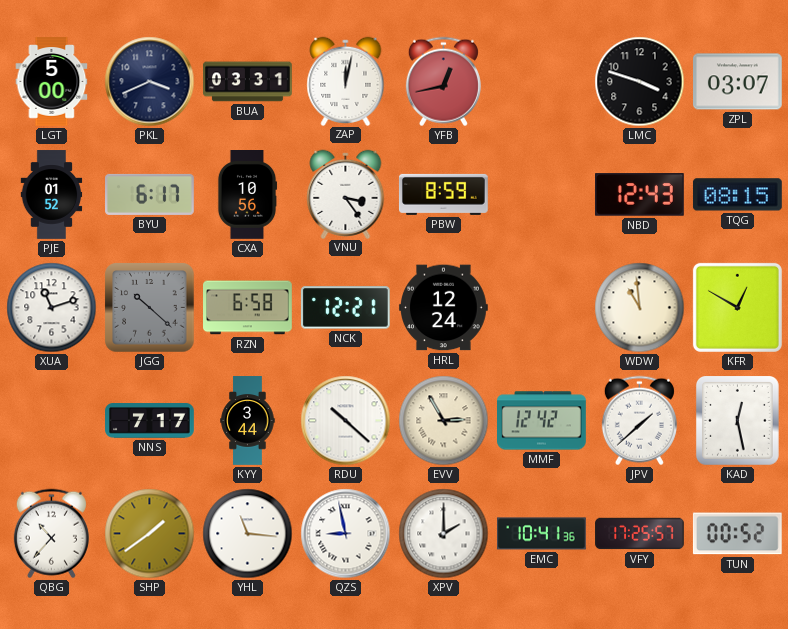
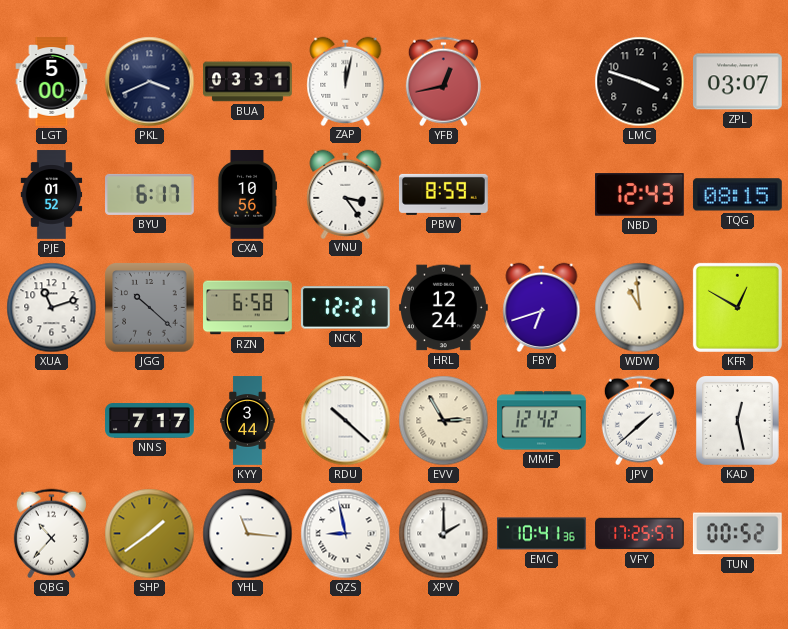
FBY: none -> 6:42 (542, 307)
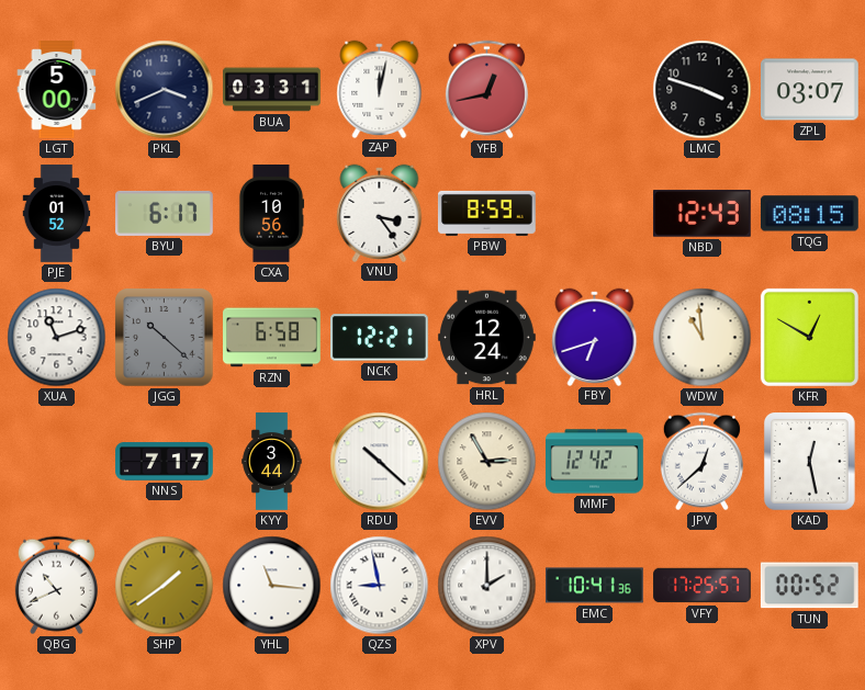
JPV: 1:38 -> 12:38 (701, 462)
QBG: 10:37 -> 10:41 (56, 586)
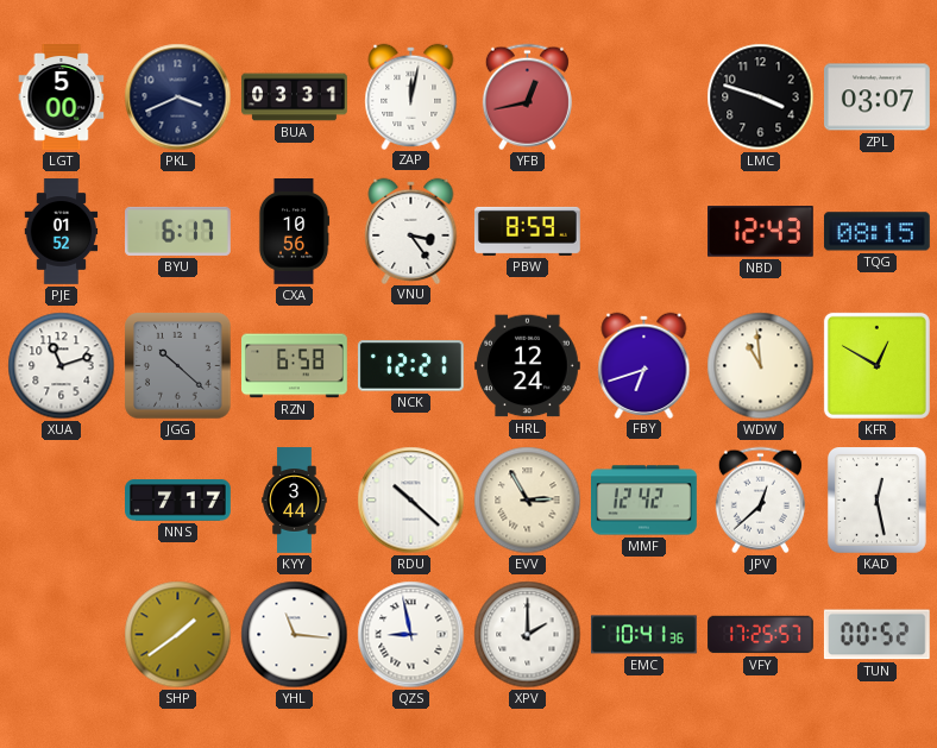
QBG: 10:41 -> none (56, 586)
